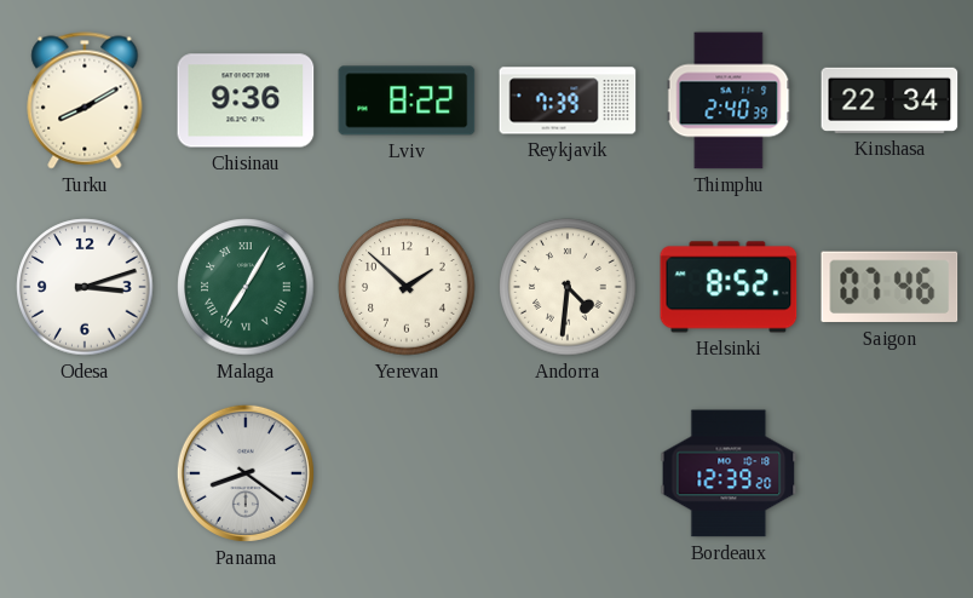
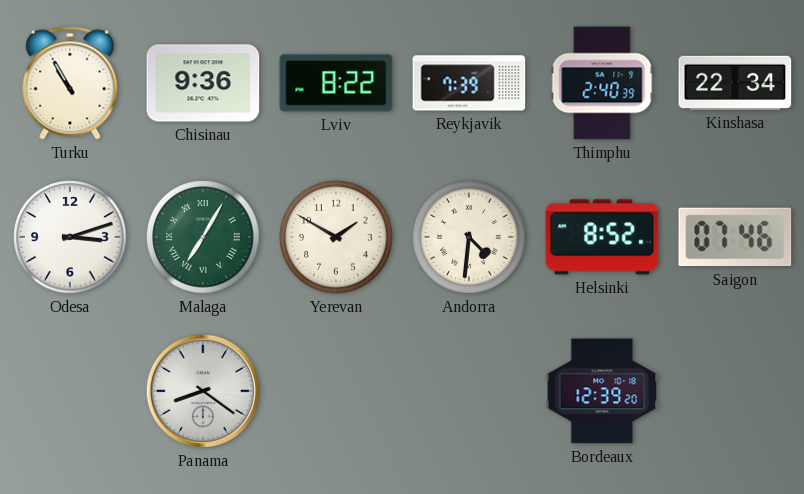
Turku: 8:10 -> 10:55 (70, 83)
Yerevan: 1:52 -> 1:50 (336, 237)
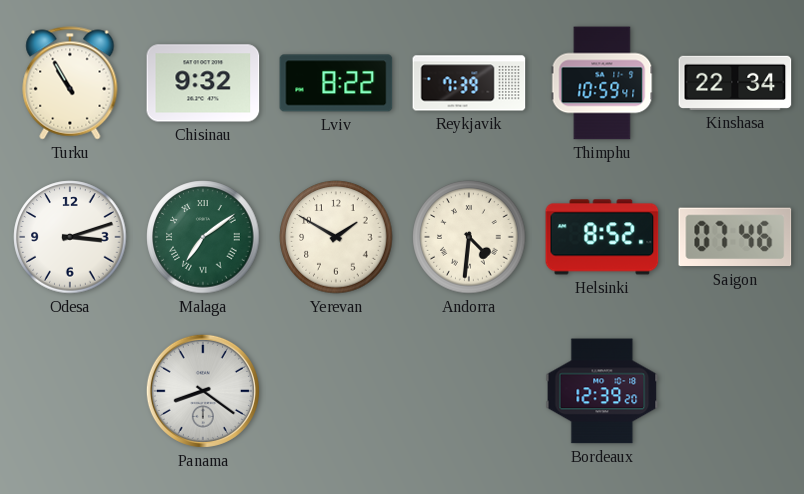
Chisinau: 9:36 -> 9:32 (203, 83)
Thimphu: 2:40 -> 10:59 (602, 83)
Malaga: 7:05 -> 7:09 (203, 237)
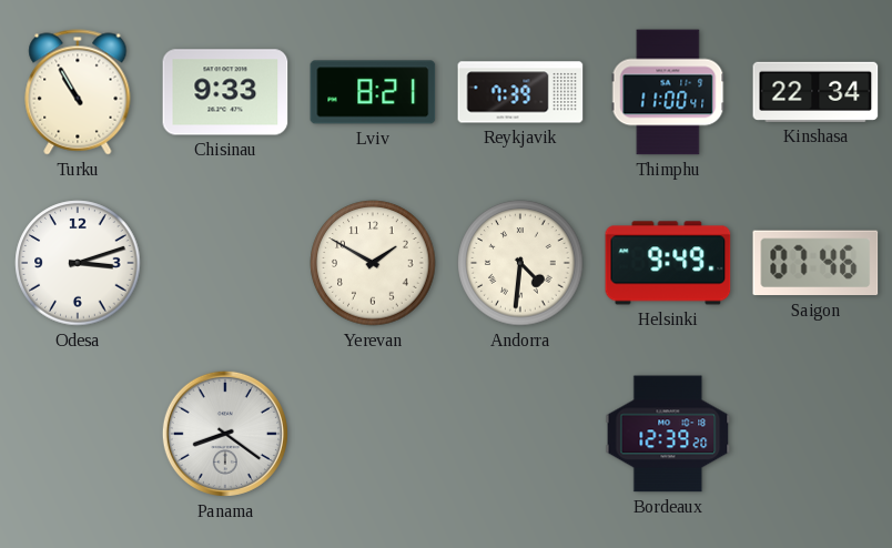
Chisinau: 9:32 -> 9:33 (225, 92)
Lviv: 8:22 -> 8:21 (373, 92)
Thimphu: 10:59 -> 11:00 (668, 92)
Malaga: 7:09 -> none (203, 237)
Helsinki: 8:52 -> 9:49 (668, 263)
